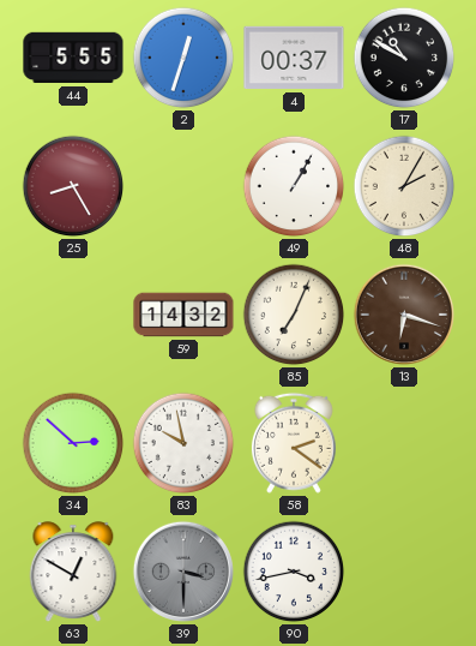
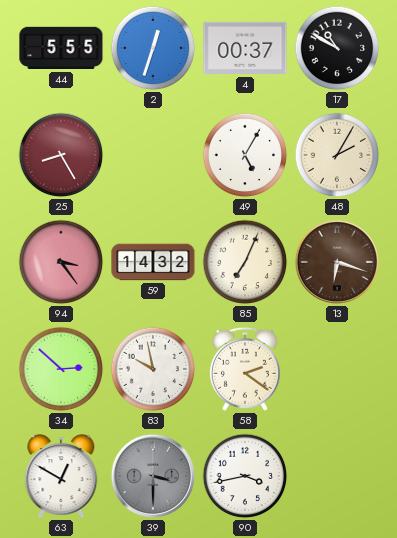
49: 1:05 -> 5:05 (245, 155)
94: none -> 3:24 (61, 262)
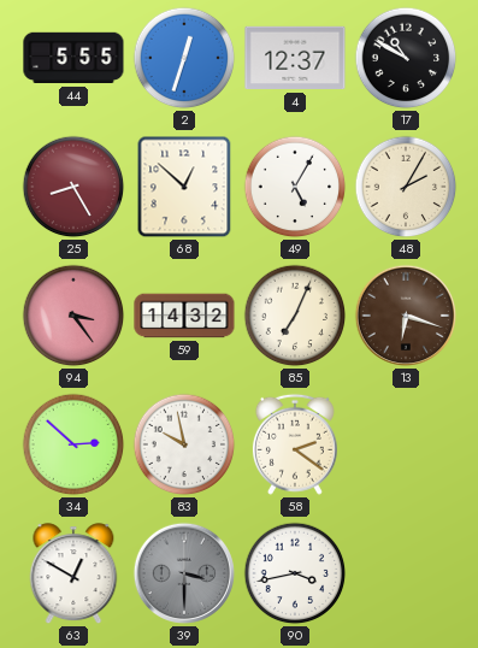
4: 00:37 -> 12:37 (295, 58)
68: none -> 12:52 (184, 187)
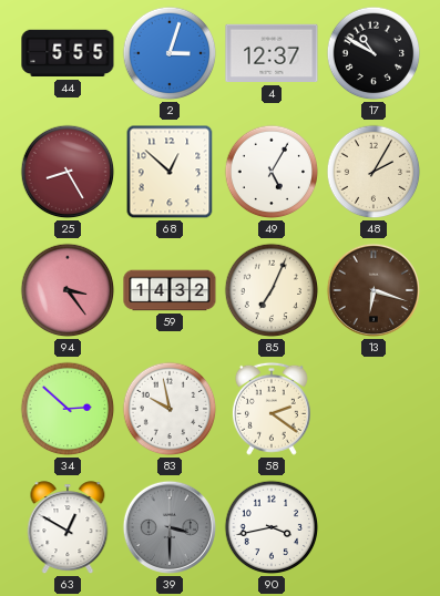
2: 12:33 -> 3:03 (170, 53)
